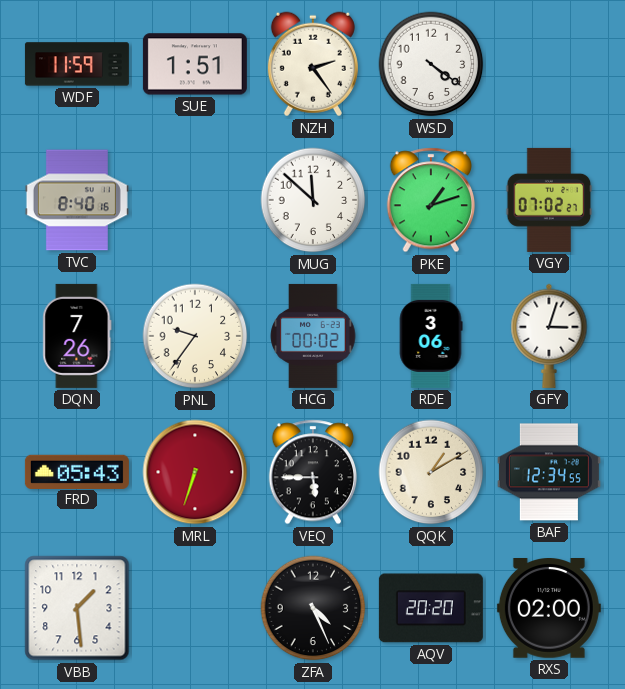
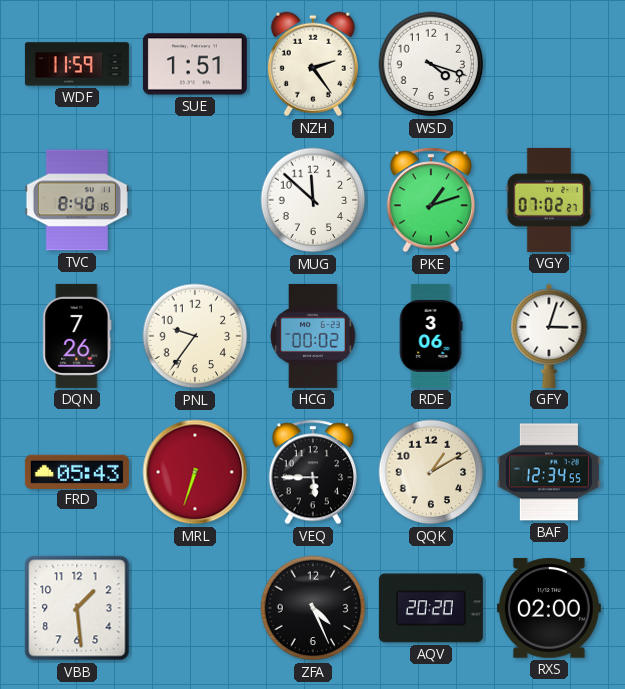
WSD: 4:21 -> 4:18 (431, 64)
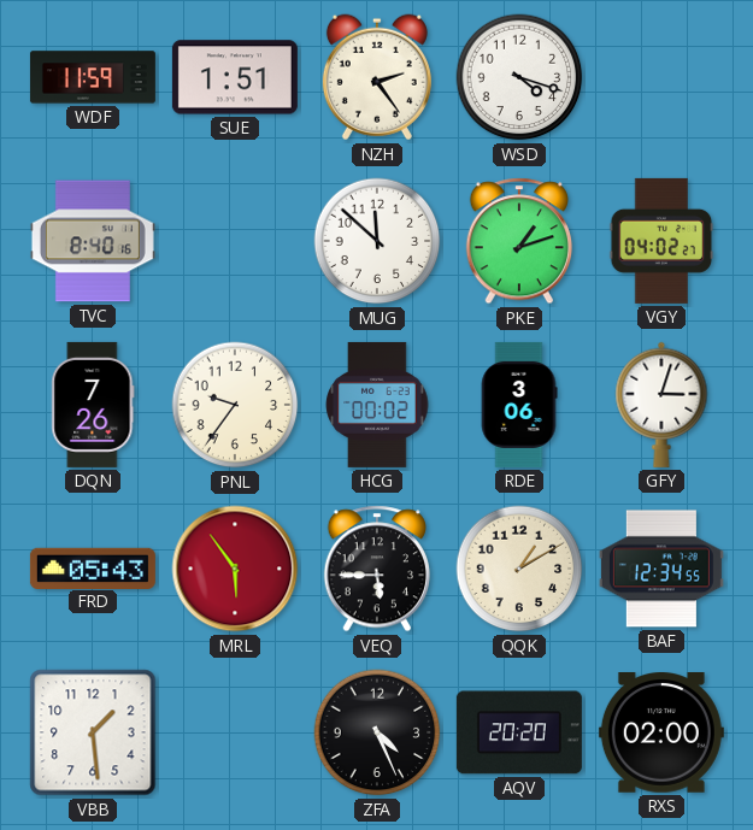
VGY: 07:02 -> 04:02 (661, 241)
MRL: 6:33 -> 5:54 (235, 569)
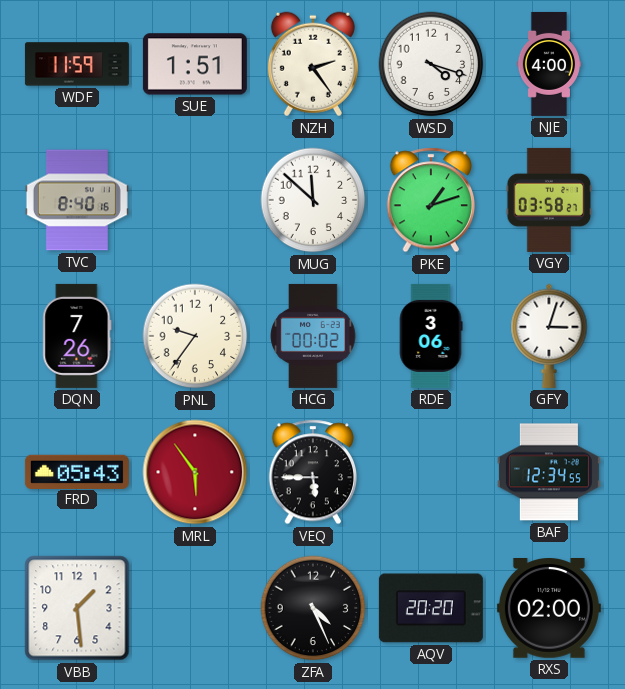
NJE: none -> 4:00 (548, 64)
VGY: 04:02 -> 03:58 (549, 200)
QQK: 1:10 -> none (519, 569)
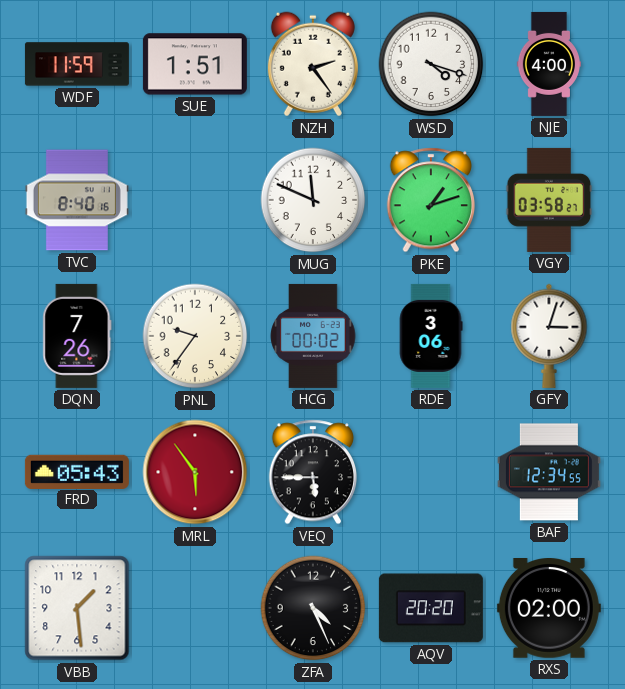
MUG: 11:52 -> 11:49 (313, 200)
